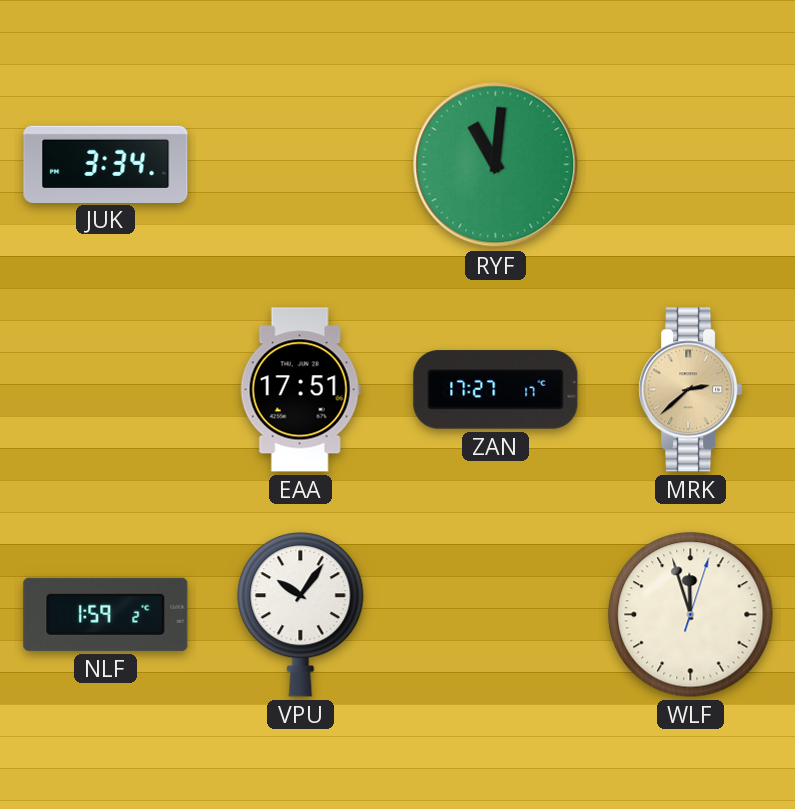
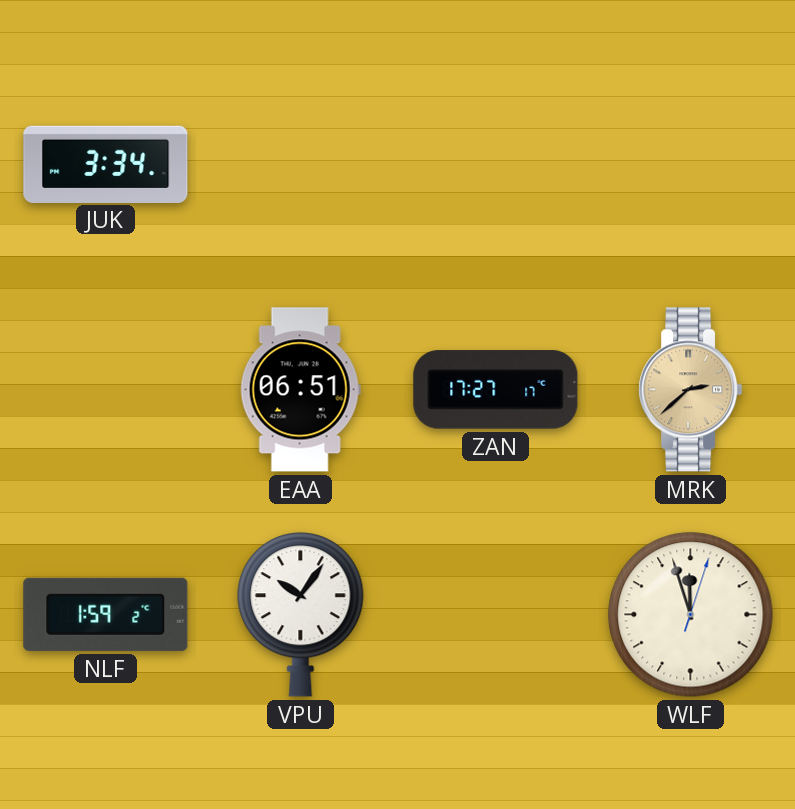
RYF: 11:01 -> none (496, 165)
EAA: 17:51 -> 06:51 (300, 390)
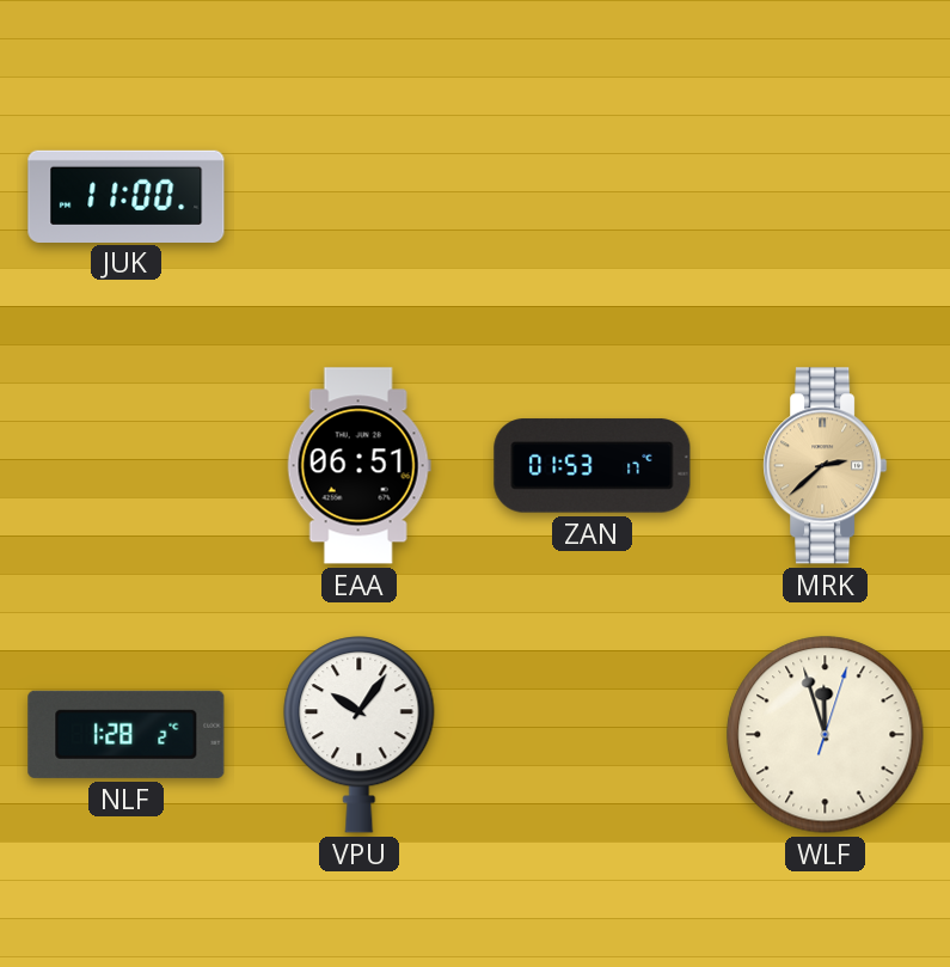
JUK: 3:34 -> 11:00 (127, 196)
ZAN: 17:27 -> 01:53 (593, 466)
NLF: 1:59 -> 1:28 (127, 734)
